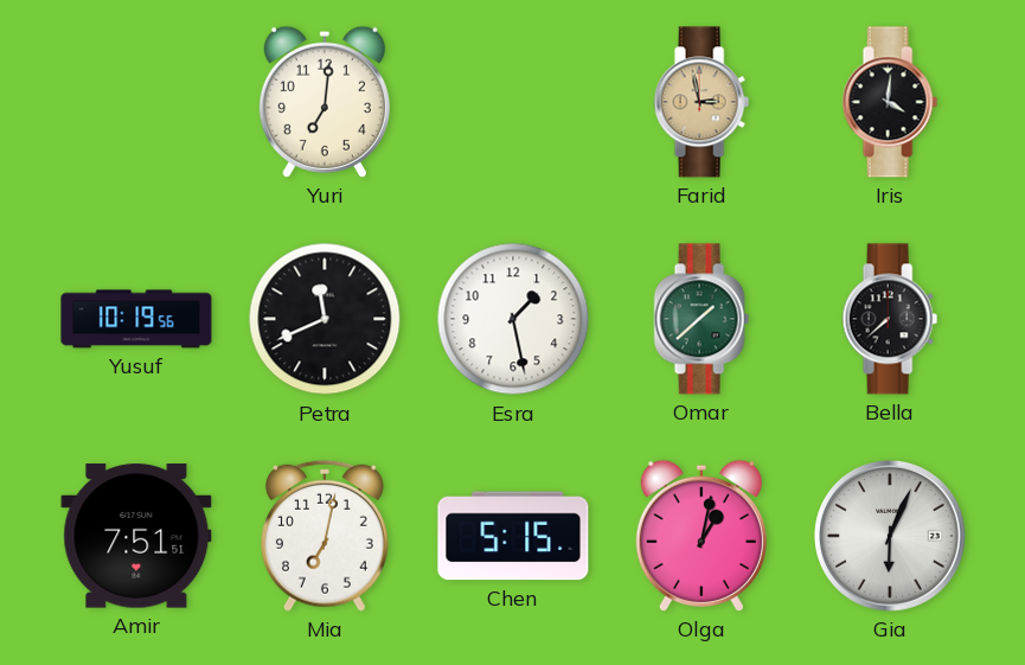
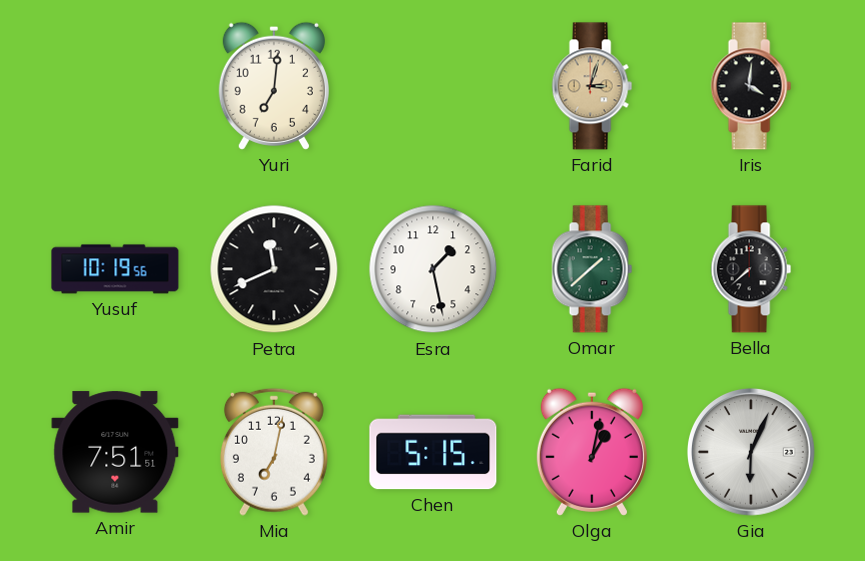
Farid: 2:58 -> 3:03 (592, 86)
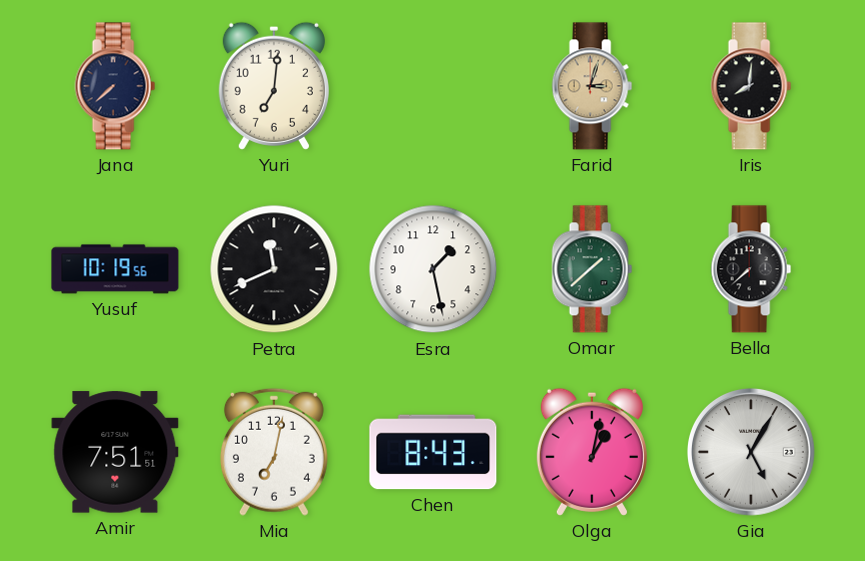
Jana: none -> 7:38 (115, 86)
Iris: 4:01 -> 8:01 (751, 86)
Chen: 5:15 -> 8:43 (433, 452)
Gia: 6:04 -> 5:05 (751, 452)
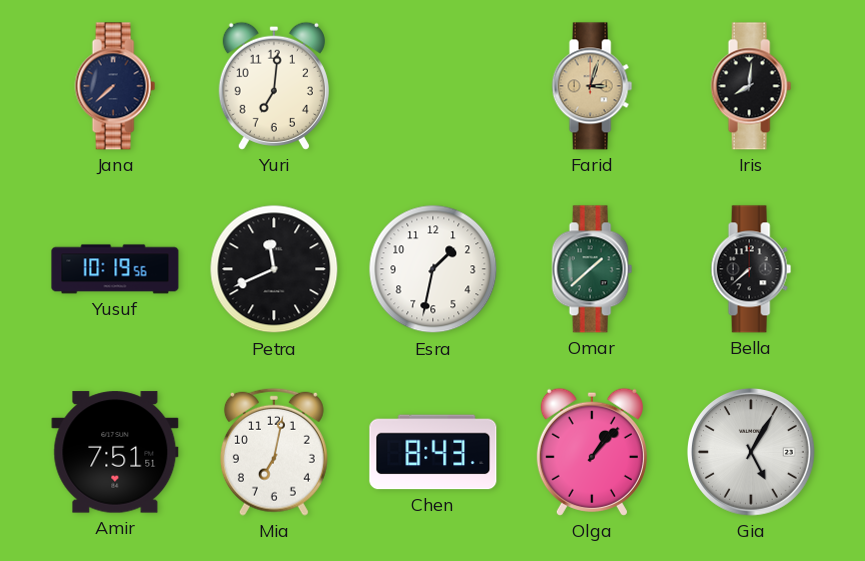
Esra: 1:28 -> 1:32 (433, 269)
Olga: 1:02 -> 1:07 (592, 452)
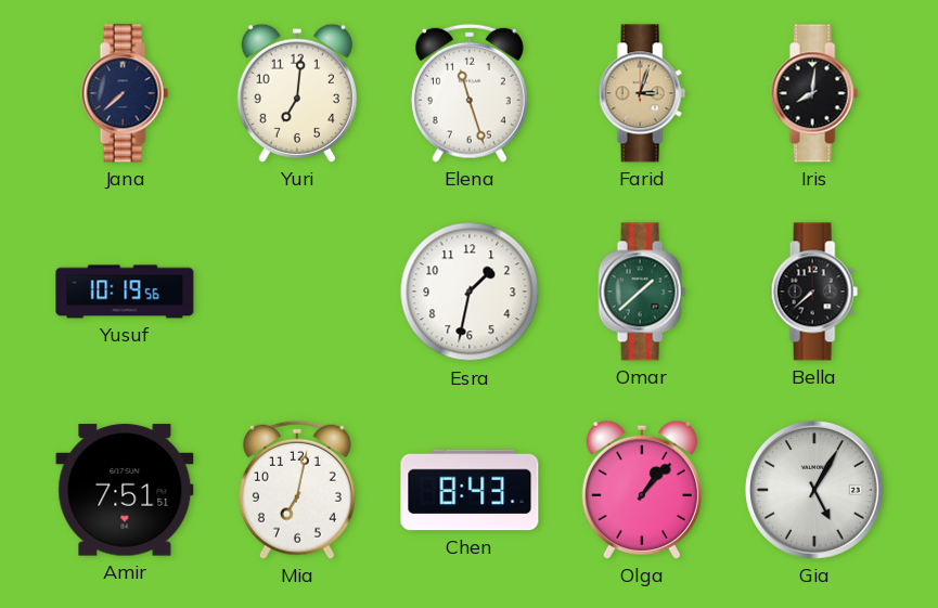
Elena: none -> 11:27 (470, 93)
Petra: 11:41 -> none (274, 269)
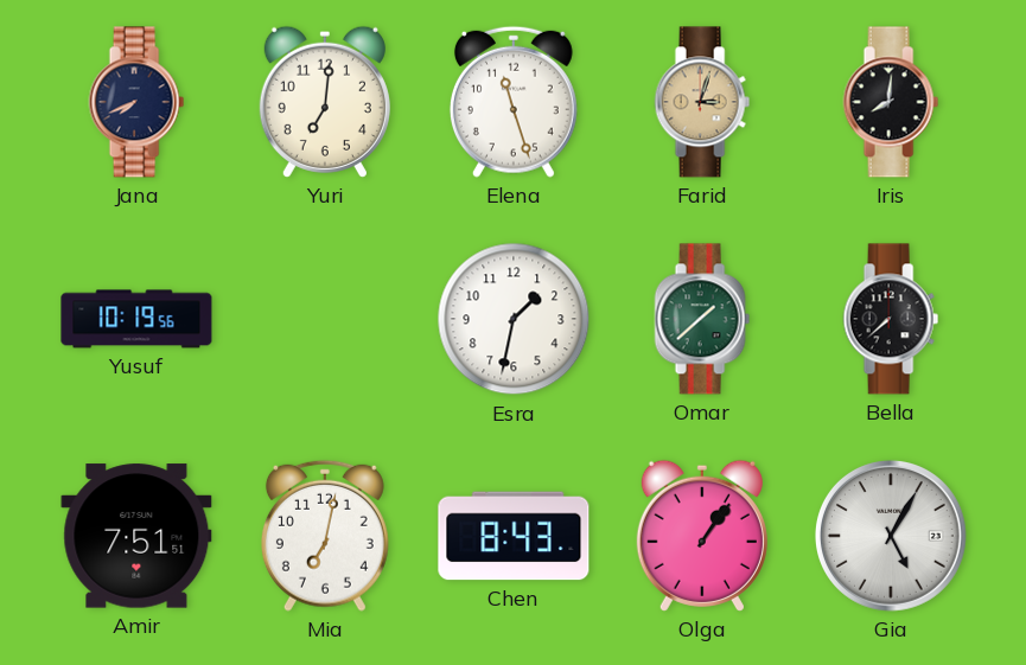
Jana: 7:38 -> 7:41 (136, 102)
Olga: 1:07 -> 1:06 (702, 536)
